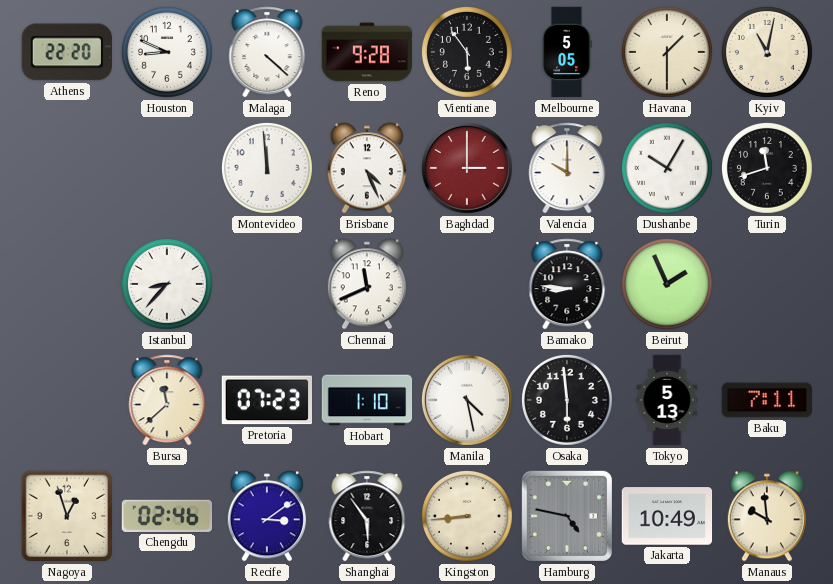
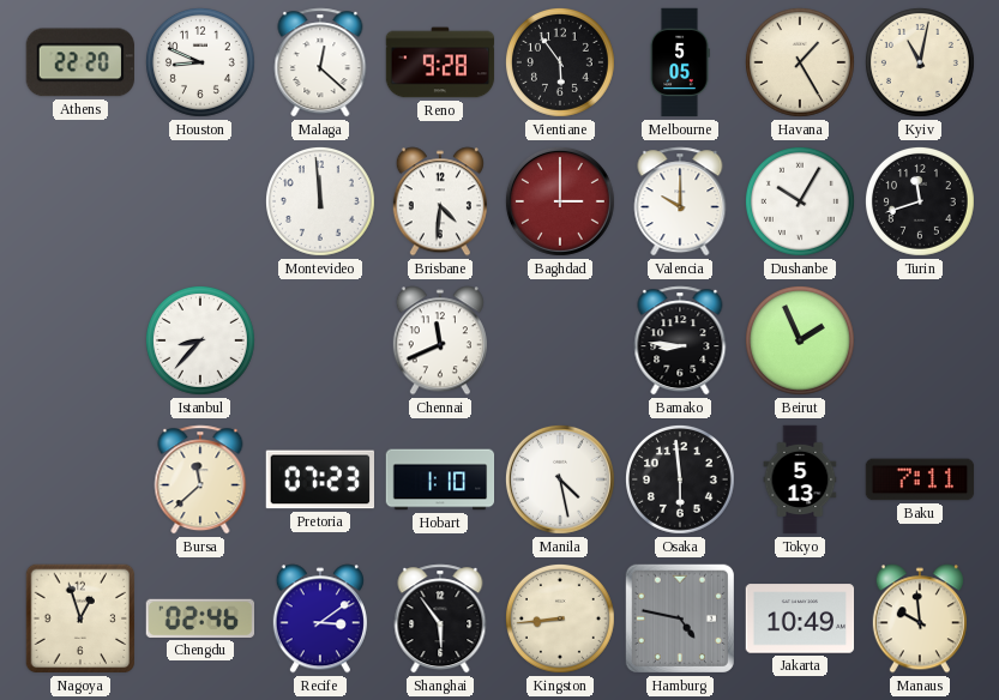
Malaga: 4:22 -> 12:22 (320, 62)
Havana: 1:30 -> 1:25 (800, 62)
Brisbane: 4:26 -> 4:31 (440, 201)
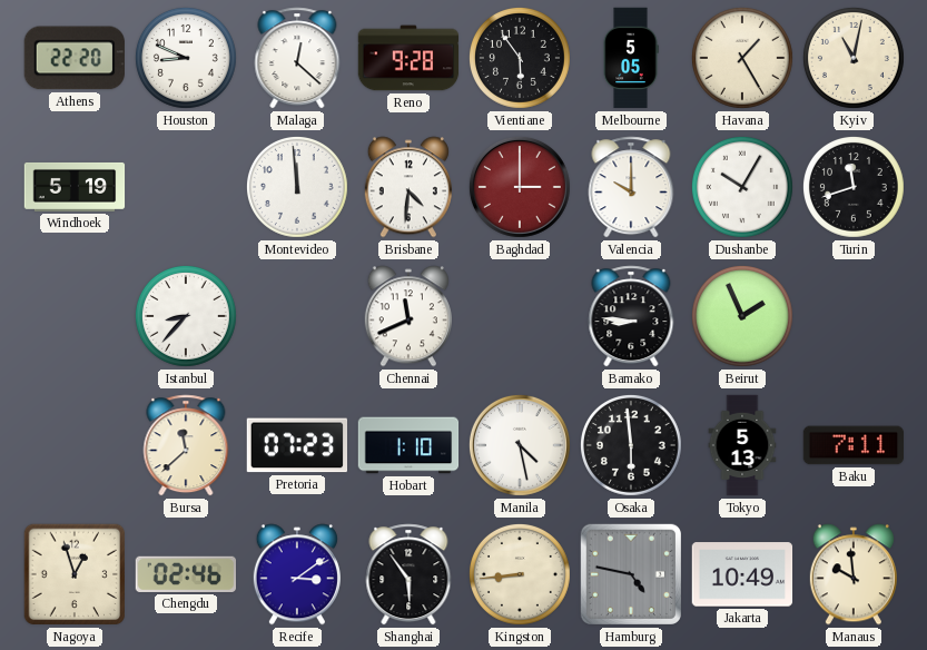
Windhoek: none -> 5:19 (75, 187)
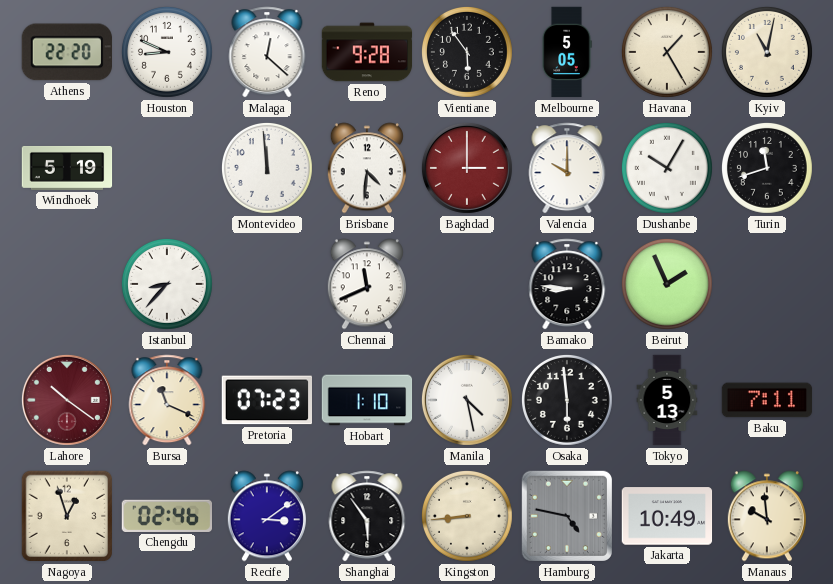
Lahore: none -> 10:21 (67, 400)
Bursa: 11:38 -> 11:19 (167, 400)
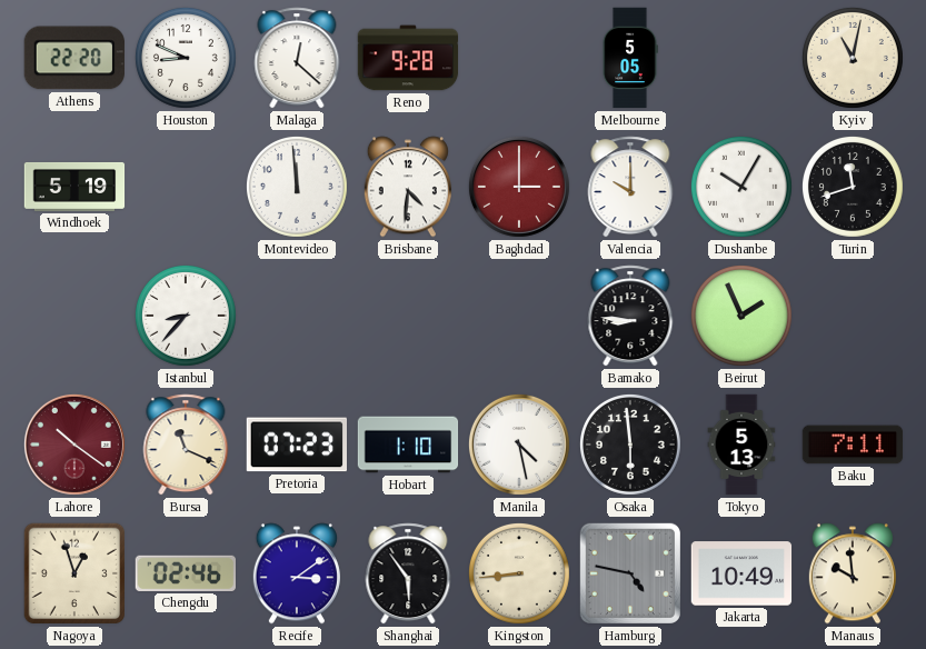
Vientiane: 5:54 -> none (467, 52)
Havana: 1:25 -> none (667, 52)
Chennai: 11:41 -> none (367, 284)
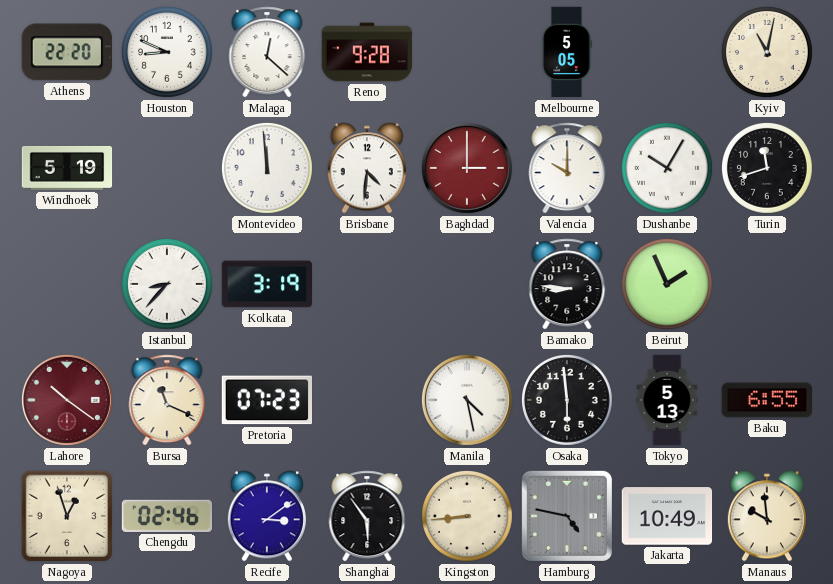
Kolkata: none -> 3:19 (267, 284)
Hobart: 1:10 -> none (408, 445)
Baku: 7:11 -> 6:55 (767, 400)
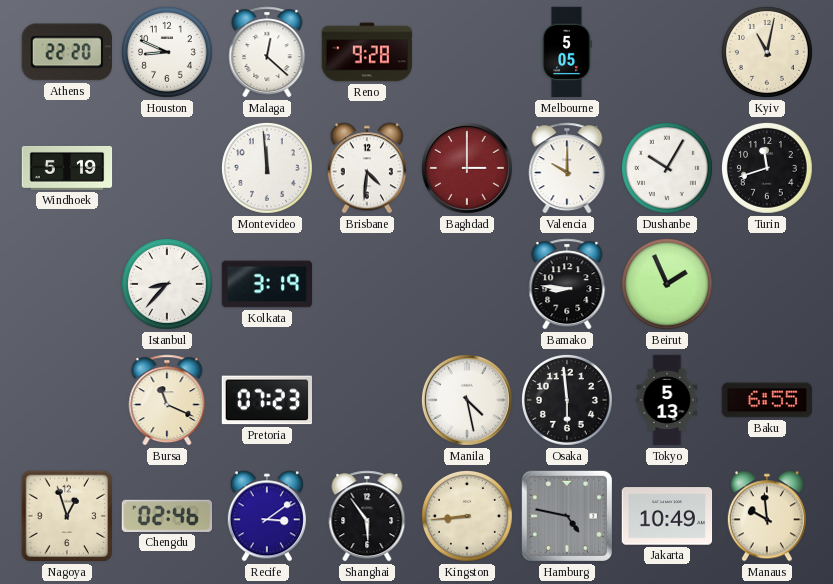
Lahore: 10:21 -> none (67, 400)
